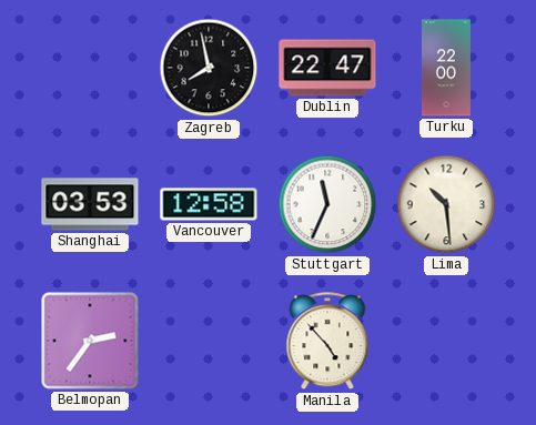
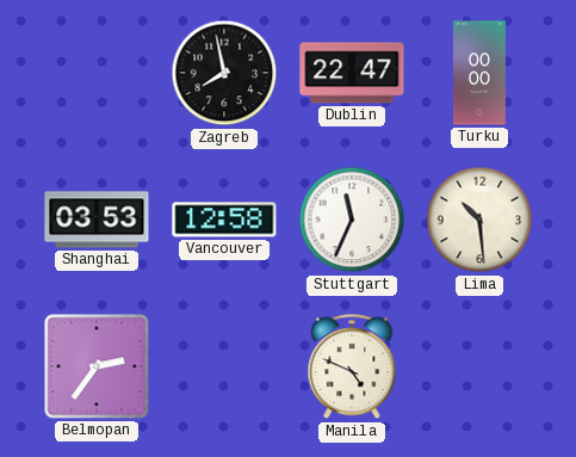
Turku: 22:00 -> 00:00 (479, 73)
Manila: 4:53 -> 4:49 (352, 368)
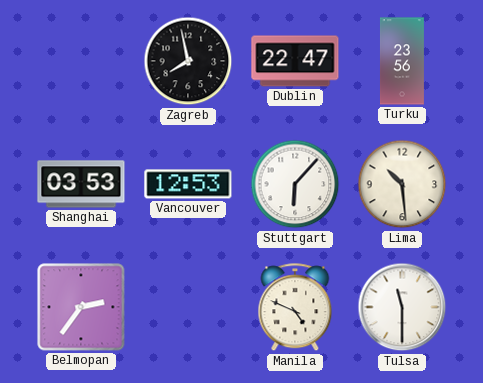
Turku: 00:00 -> 23:56 (402, 61)
Vancouver: 12:58 -> 12:53 (188, 184)
Stuttgart: 11:34 -> 6:07 (295, 184)
Tulsa: none -> 11:30 (402, 307)
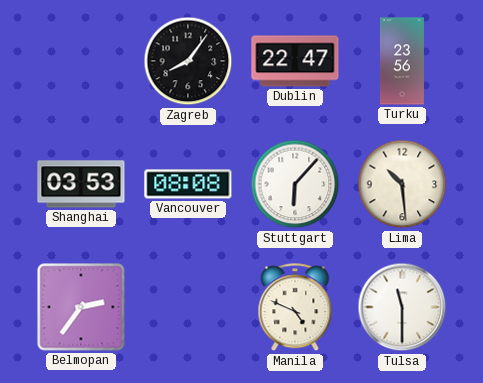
Zagreb: 7:58 -> 8:06 (188, 61)
Vancouver: 12:53 -> 08:08 (188, 184)
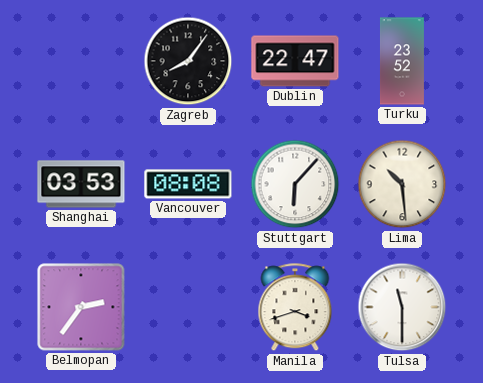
Turku: 23:56 -> 23:52 (402, 61)
Manila: 4:49 -> 3:42 (295, 308)
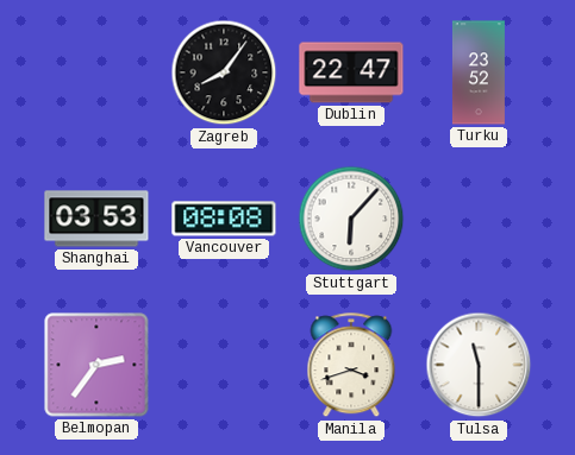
Lima: 10:29 -> none (402, 184)
